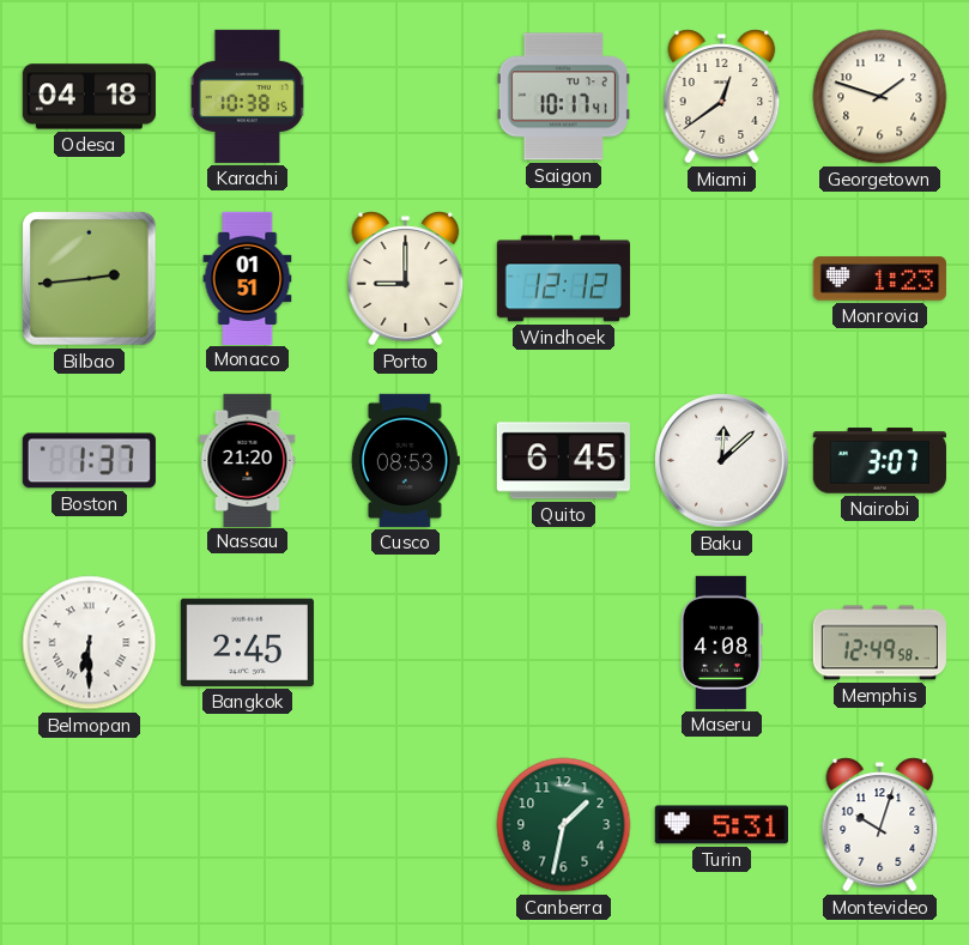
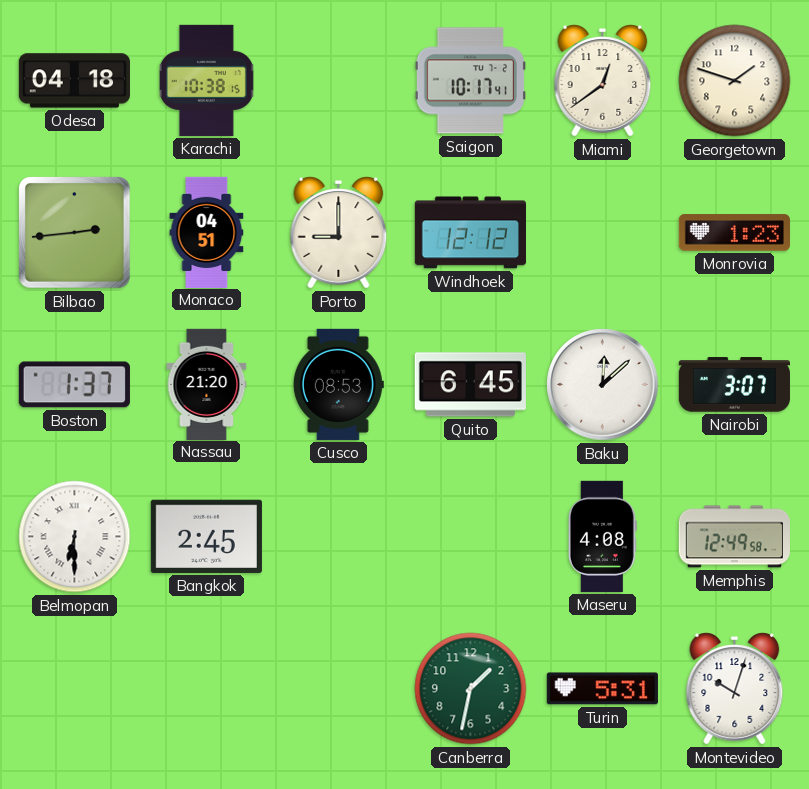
Monaco: 01:51 -> 04:51 (207, 232)
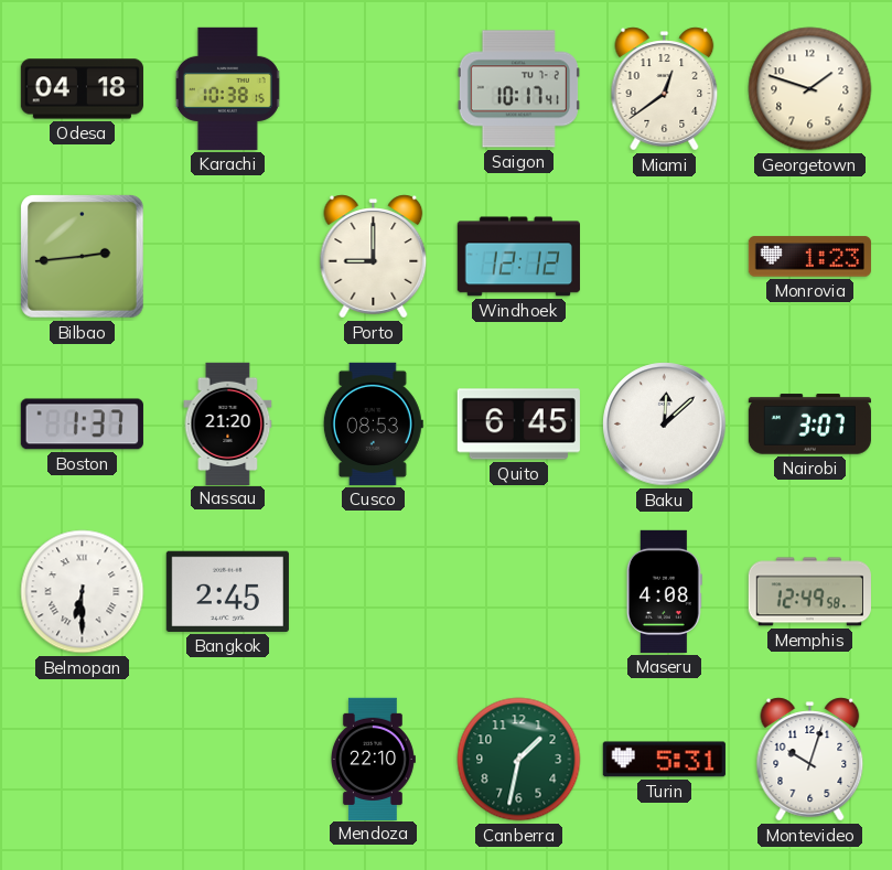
Monaco: 04:51 -> none (207, 232)
Mendoza: none -> 22:10 (373, 759)
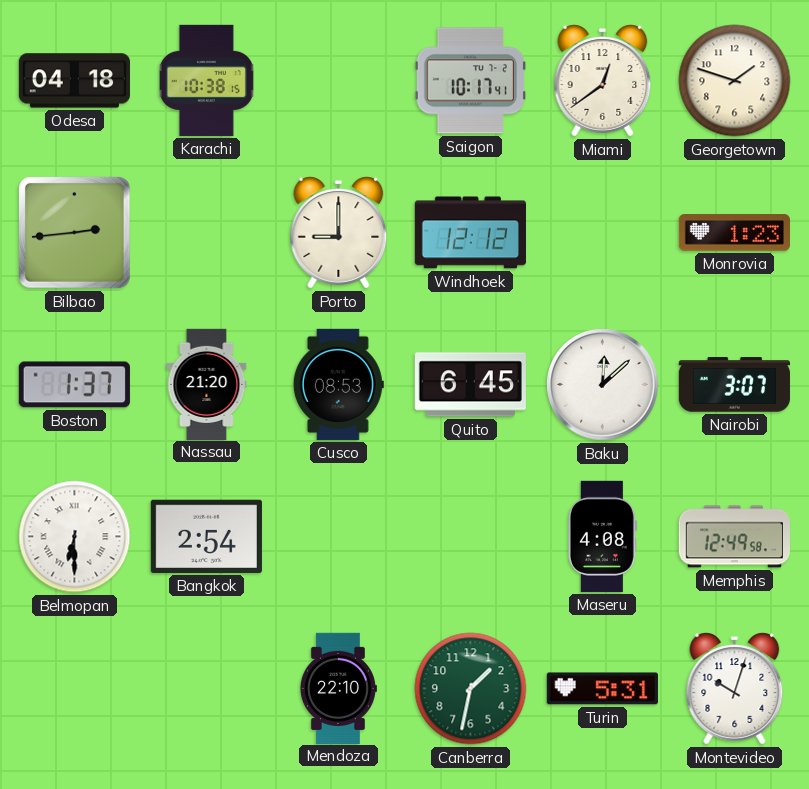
Bangkok: 2:45 -> 2:54 (206, 536)
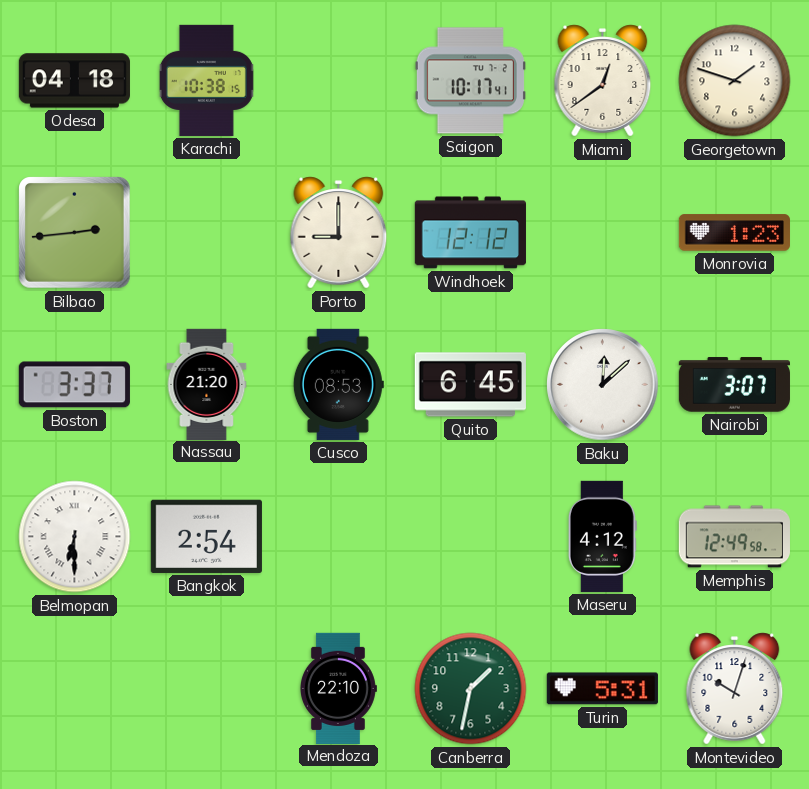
Boston: 1:37 -> 3:37 (74, 385)
Maseru: 4:08 -> 4:12 (602, 536)
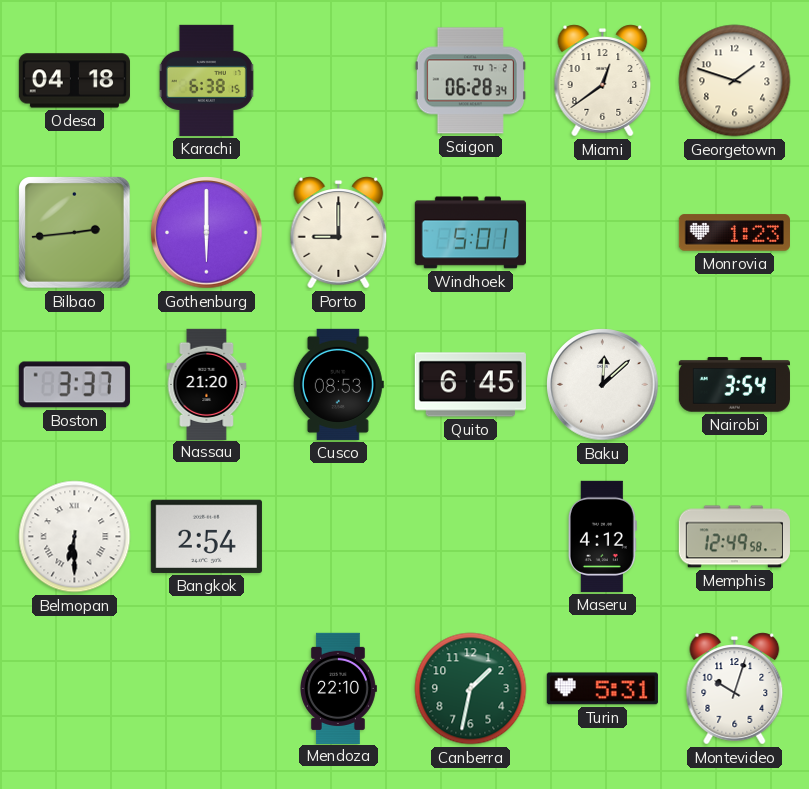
Karachi: 10:38 -> 6:38 (206, 80)
Saigon: 10:17 -> 06:28 (470, 81)
Gothenburg: none -> 6:00 (207, 233)
Windhoek: 12:12 -> 5:01 (470, 233)
Nairobi: 3:07 -> 3:54 (734, 385)
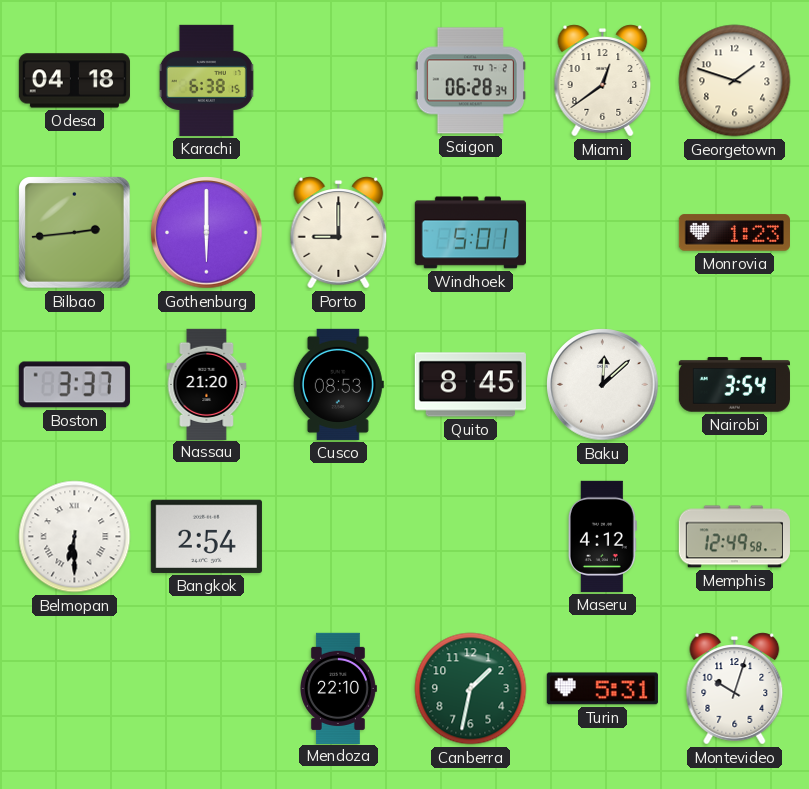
Quito: 6:45 -> 8:45 (470, 385)
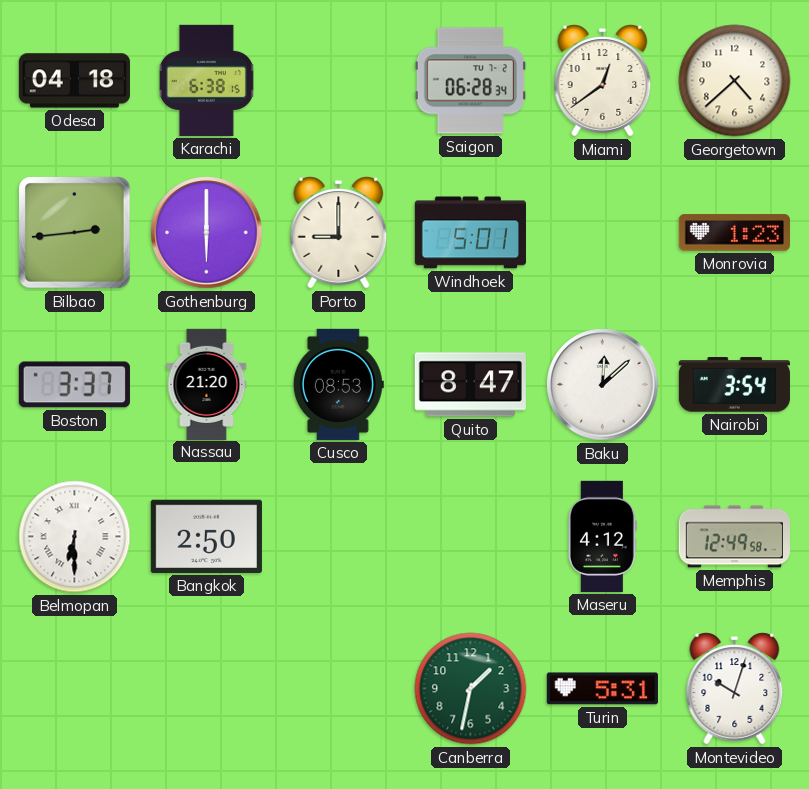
Georgetown: 1:48 -> 4:38 (735, 81)
Quito: 8:45 -> 8:47 (470, 385)
Bangkok: 2:54 -> 2:50 (206, 536)
Mendoza: 22:10 -> none (338, 688)
